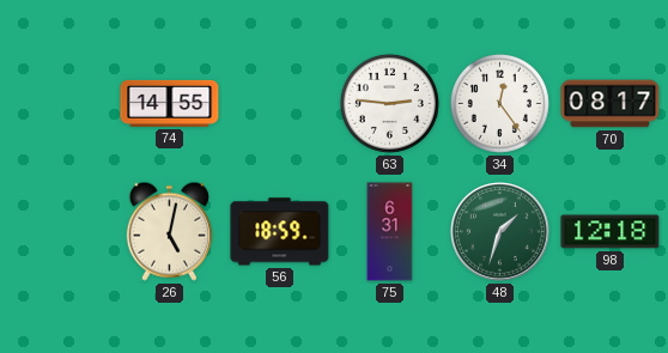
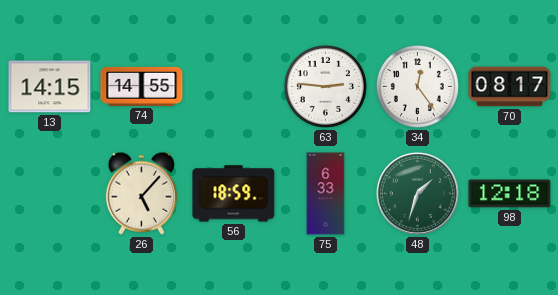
13: none -> 14:15 (50, 87)
26: 5:02 -> 5:07 (141, 193)
75: 6:31 -> 6:33 (326, 194)
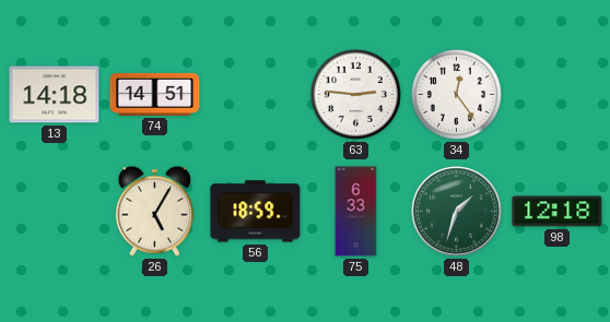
13: 14:15 -> 14:18 (55, 95)
74: 14:55 -> 14:51 (155, 94)
70: 08:17 -> none (510, 87)
26: 5:07 -> 5:05 (154, 211)
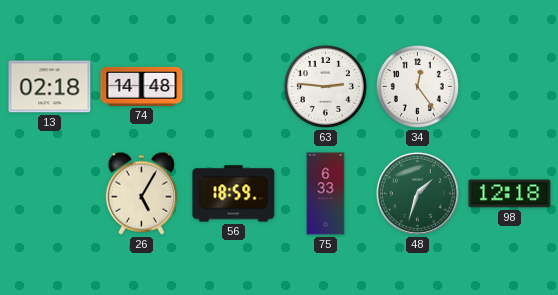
13: 14:18 -> 02:18 (50, 87)
74: 14:51 -> 14:48 (142, 86)
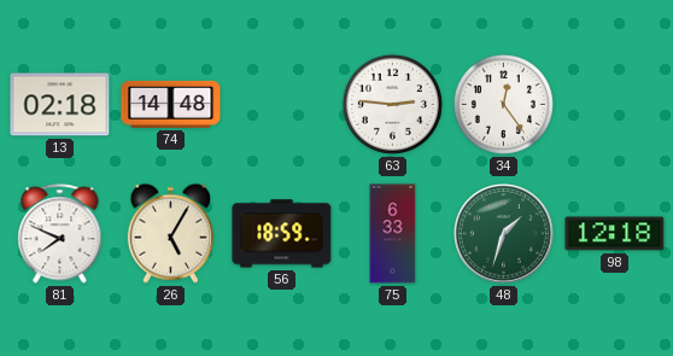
81: none -> 7:49 (60, 234)
